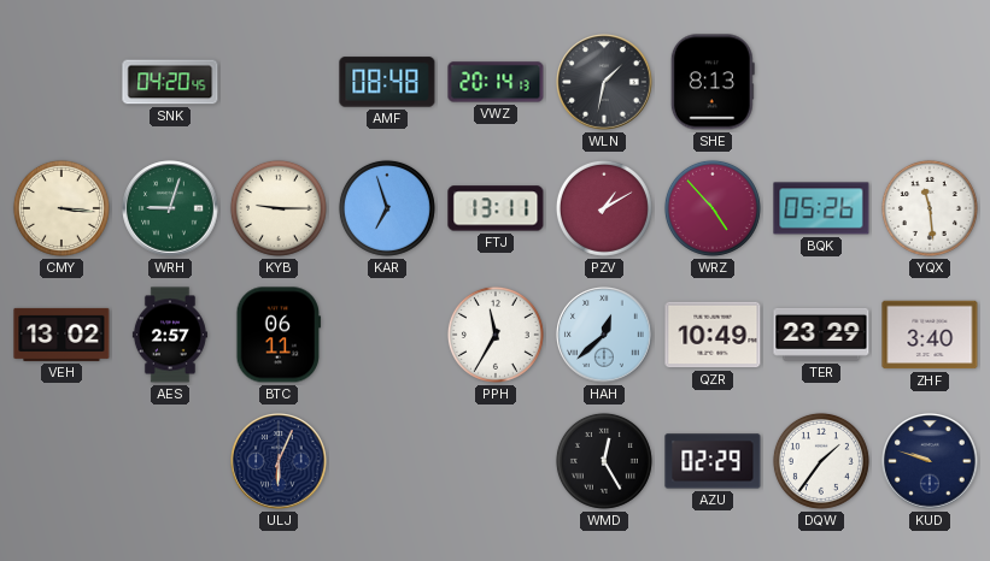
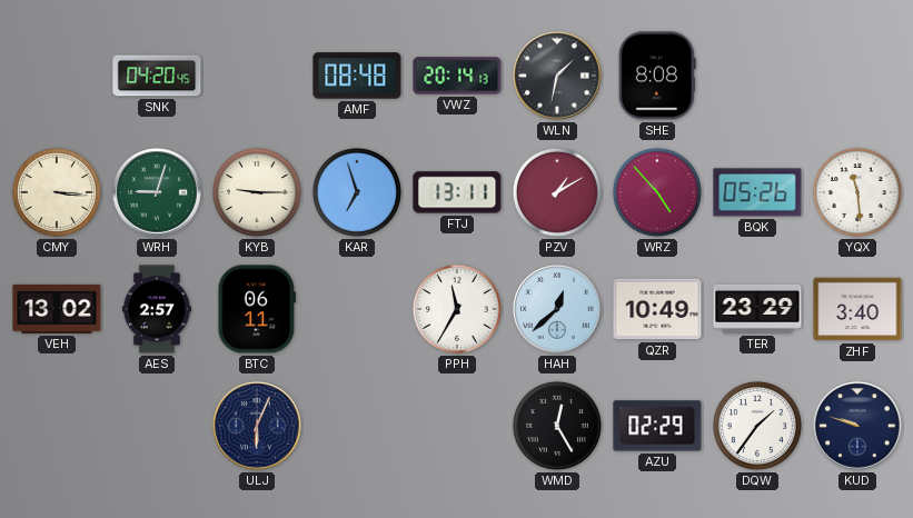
SHE: 8:13 -> 8:08 (657, 76)
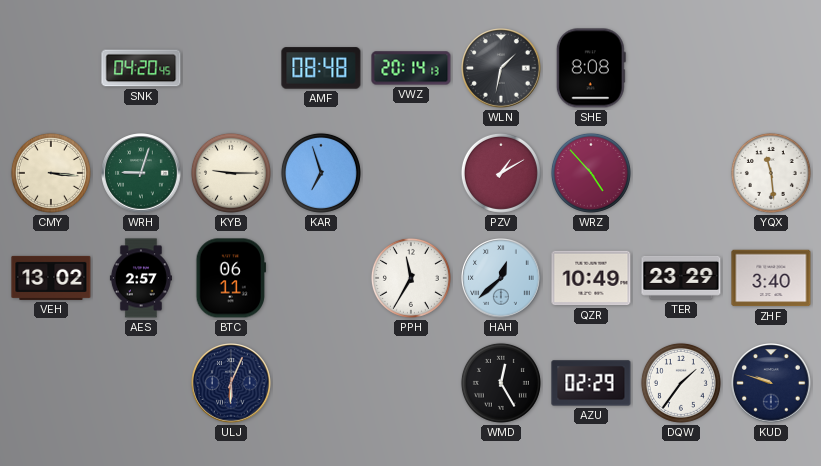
FTJ: 13:11 -> none (457, 192)
BQK: 05:26 -> none (757, 192)
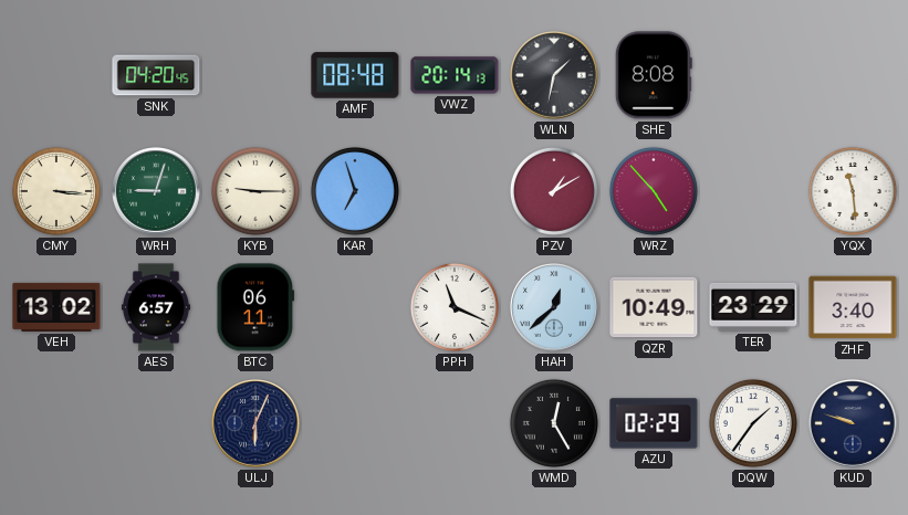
AES: 2:57 -> 6:57 (156, 307)
PPH: 11:35 -> 11:19 (455, 307)
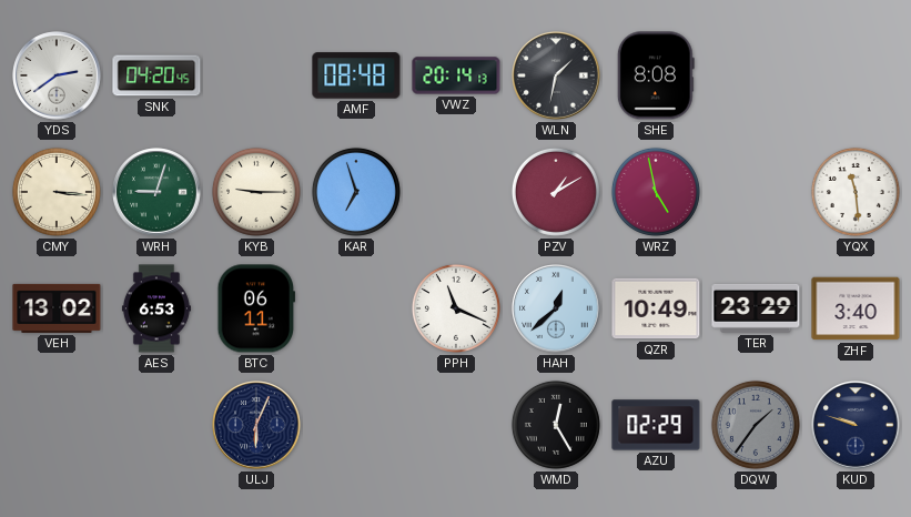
YDS: none -> 2:39 (57, 75)
WRZ: 4:53 -> 4:58 (656, 192)
AES: 6:57 -> 6:53 (156, 308)
DQW dial: white -> grey (756, 425)
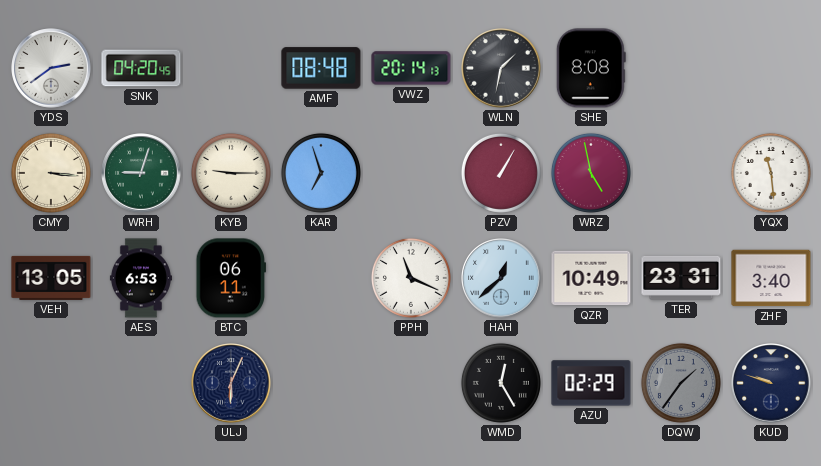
PZV: 1:10 -> 1:05 (501, 173)
VEH: 13:02 -> 13:05 (51, 278)
TER: 23:29 -> 23:31 (681, 278)
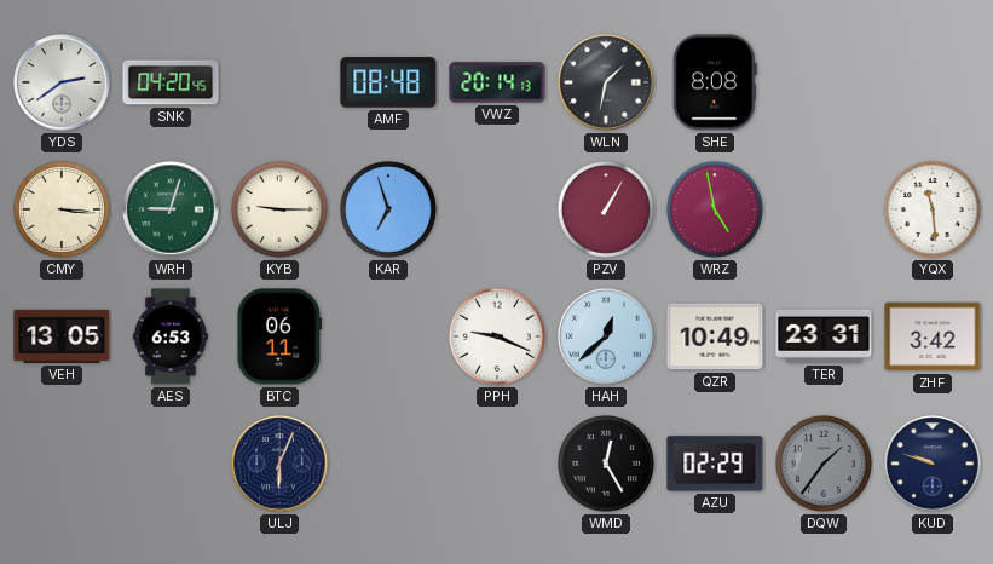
PPH: 11:19 -> 9:19 (497, 336)
ZHF: 3:40 -> 3:42 (933, 336)
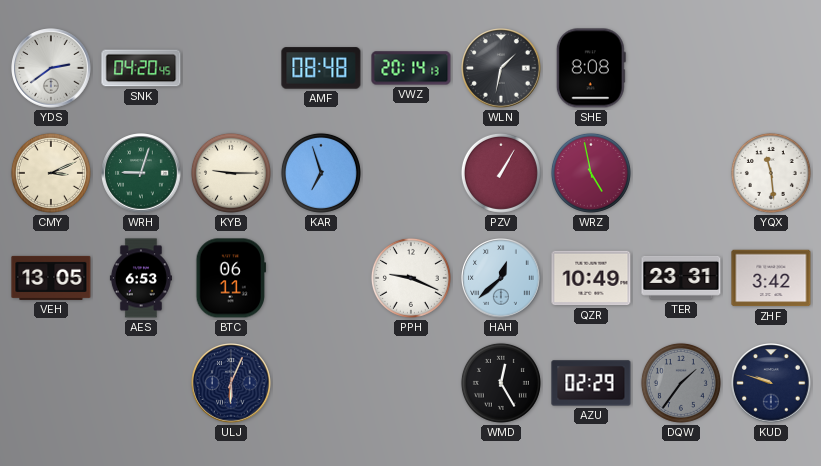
CMY: 3:16 -> 3:11 (51, 173)
